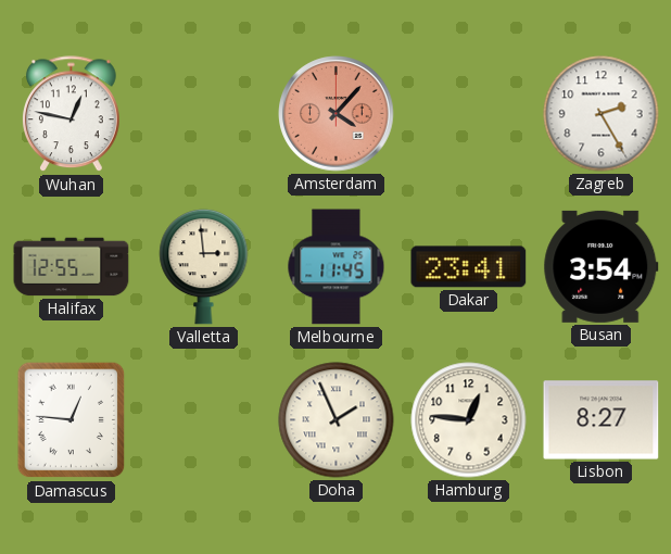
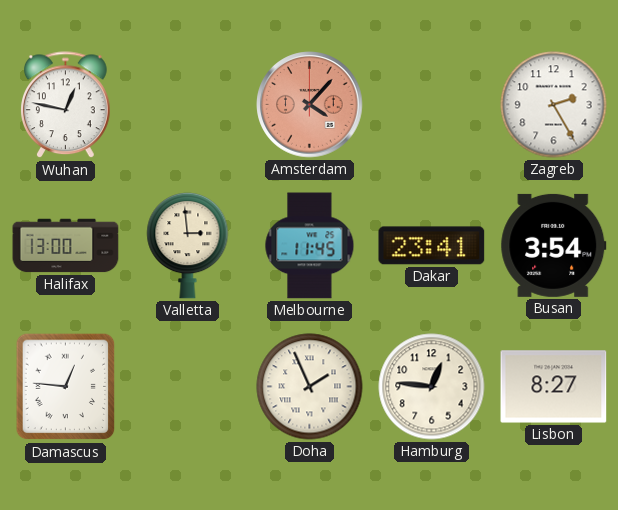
Halifax: 12:55 -> 13:00 (66, 246)
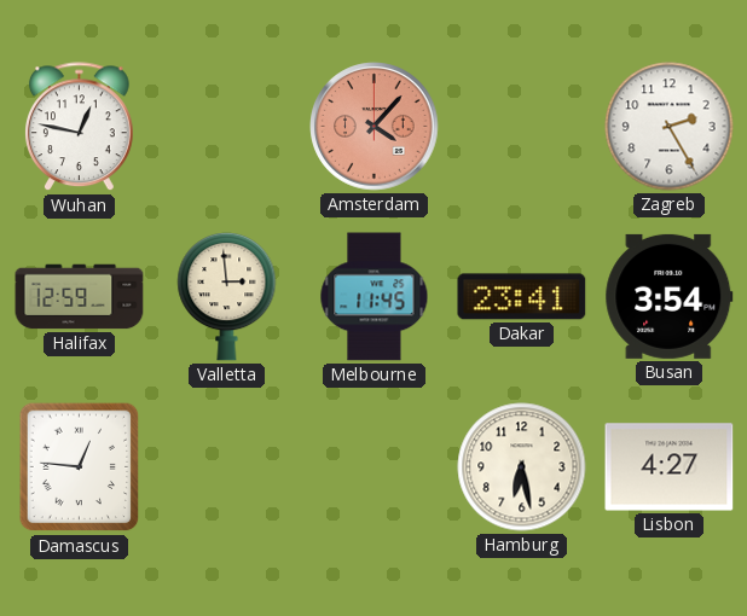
Halifax: 13:00 -> 12:59 (80, 297)
Doha: 1:56 -> none (310, 387)
Hamburg: 12:46 -> 6:28 (522, 467)
Lisbon: 8:27 -> 4:27 (670, 467)
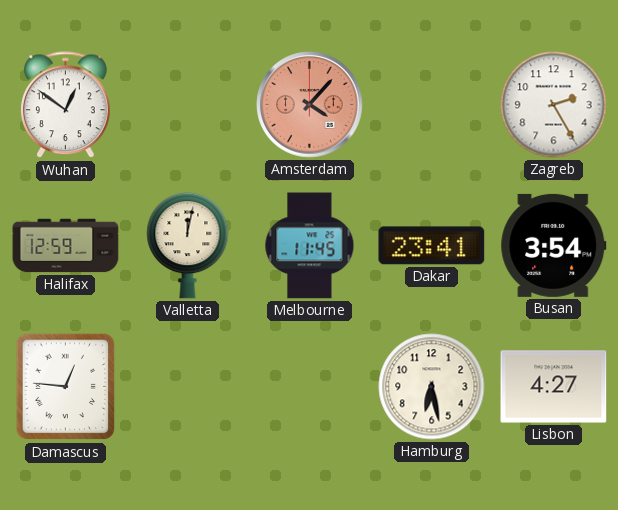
Wuhan: 12:47 -> 12:51 (66, 105)
Valletta: 2:59 -> 12:02 (188, 245)
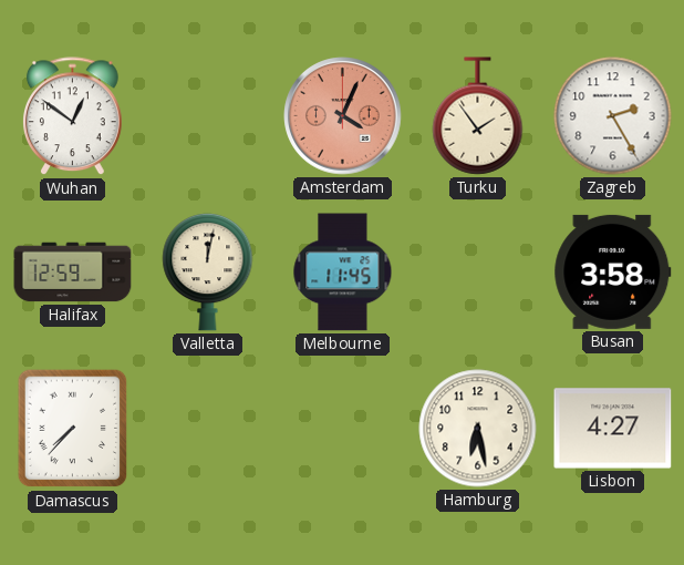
Amsterdam: 4:07 -> 4:04 (343, 116)
Turku: none -> 1:54 (478, 116)
Dakar: 23:41 -> none (432, 246)
Busan: 3:54 -> 3:58 (613, 271)
Damascus: 12:46 -> 7:37 (73, 429)
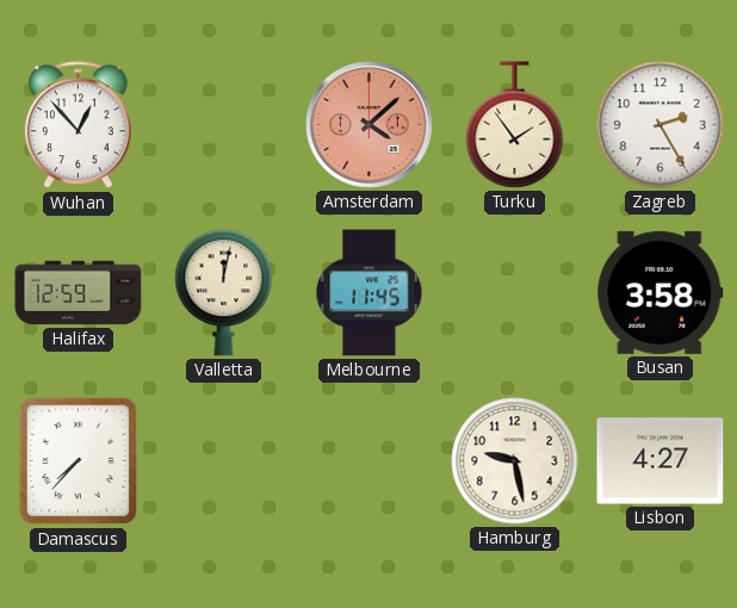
Wuhan: 12:51 -> 12:53 (79, 125)
Amsterdam: 4:04 -> 4:08 (370, 125)
Hamburg: 6:28 -> 9:28 (515, 461)
